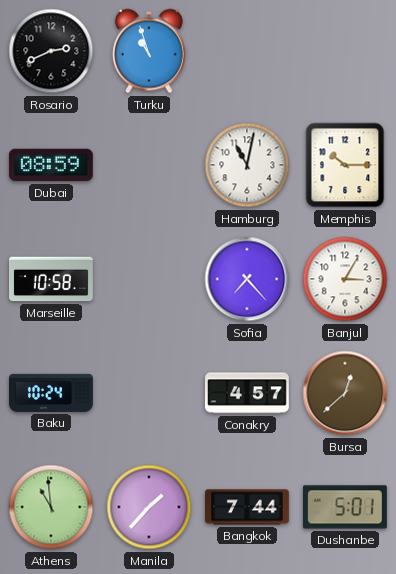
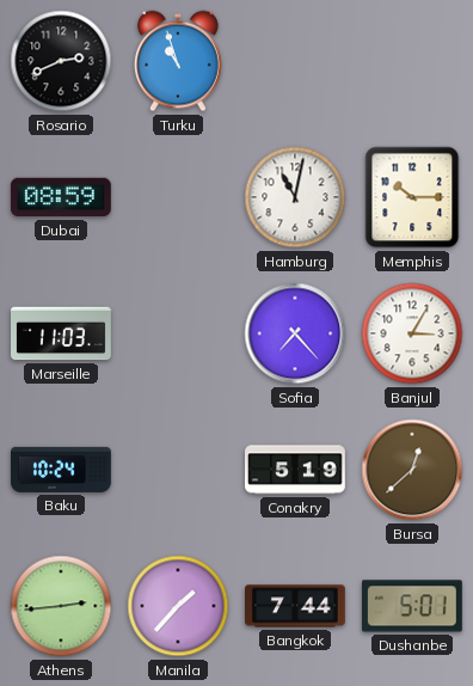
Marseille: 10:58 -> 11:03 (62, 333)
Conakry: 4:57 -> 5:19 (296, 470)
Athens: 10:59 -> 2:44 (61, 606)
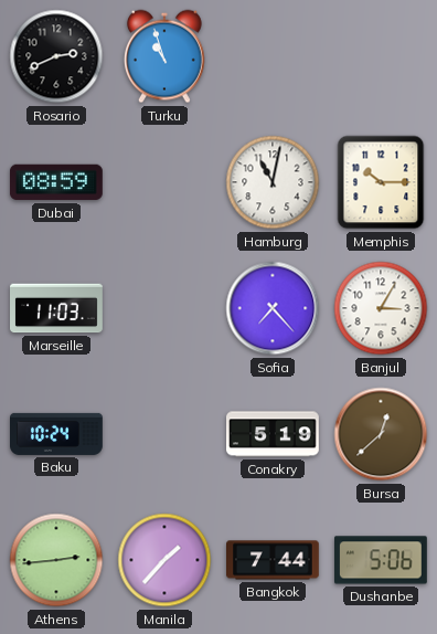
Dushanbe: 5:01 -> 5:06 (381, 560)
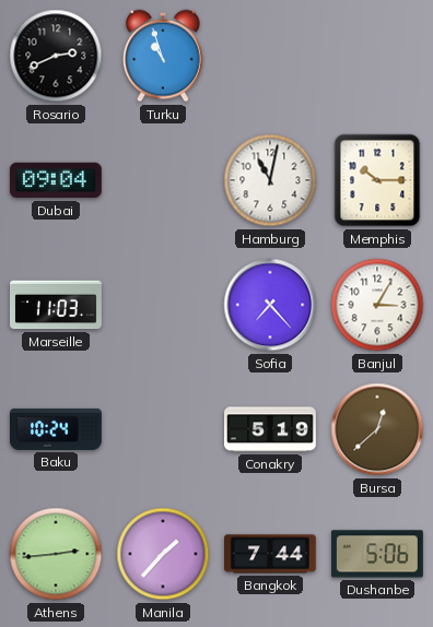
Dubai: 08:59 -> 09:04 (56, 180)
